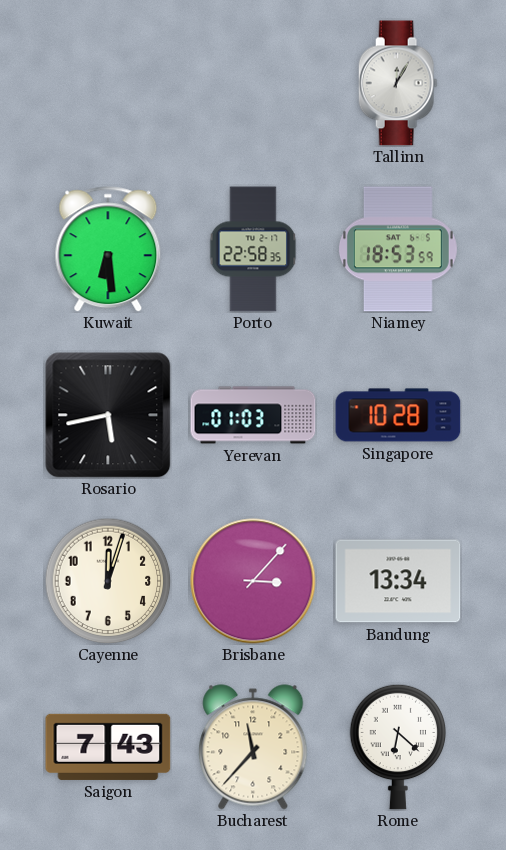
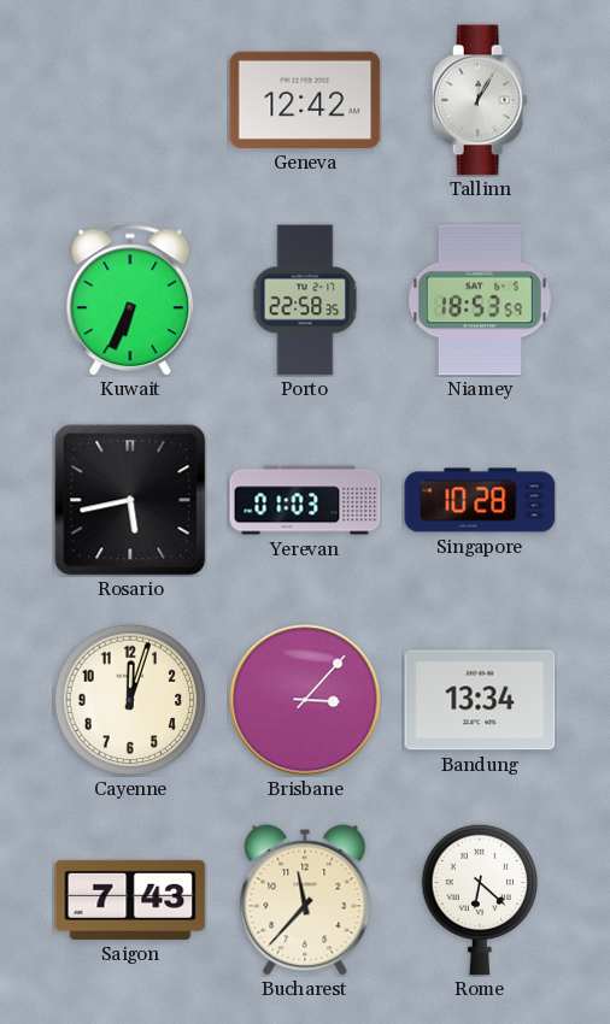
Geneva: none -> 12:42 (305, 100)
Kuwait: 6:29 -> 6:34 (130, 300)
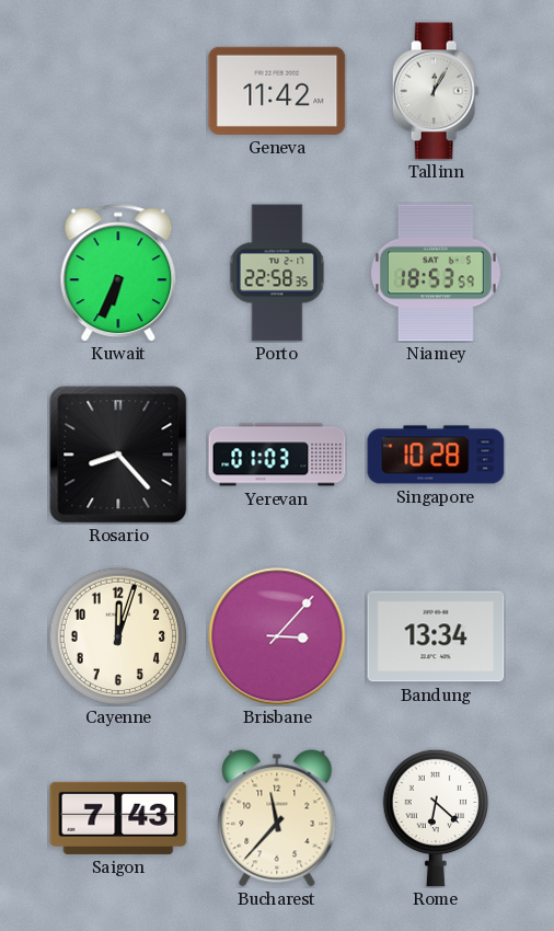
Geneva: 12:42 -> 11:42 (277, 91)
Rosario: 5:43 -> 8:23 (118, 455)
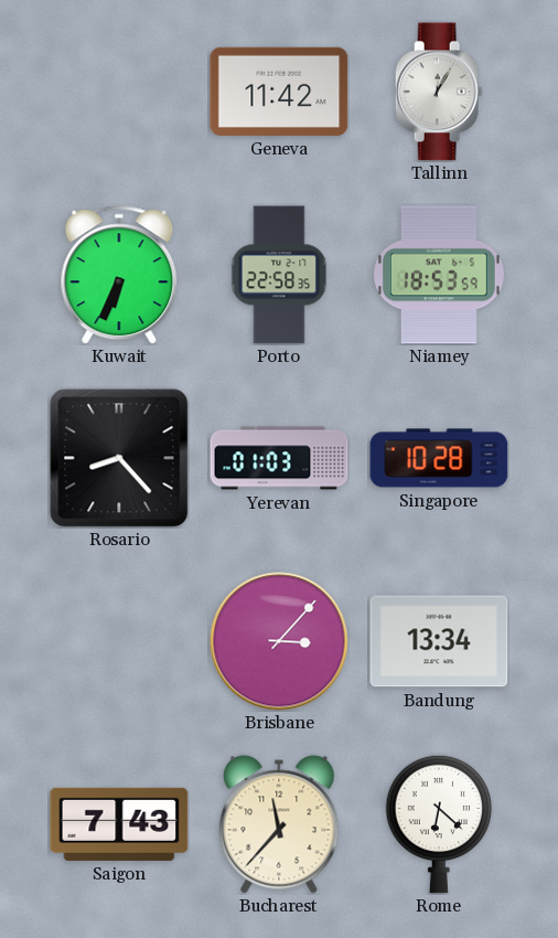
Cayenne: 12:03 -> none (118, 636)
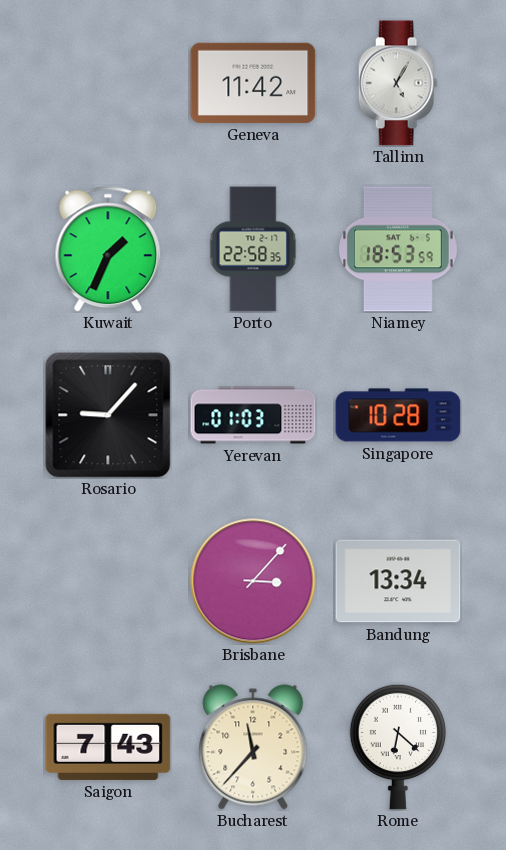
Tallinn: 12:05 -> 5:05 (398, 83)
Kuwait: 6:34 -> 1:34 (108, 249)
Rosario: 8:23 -> 9:07 (108, 415)
